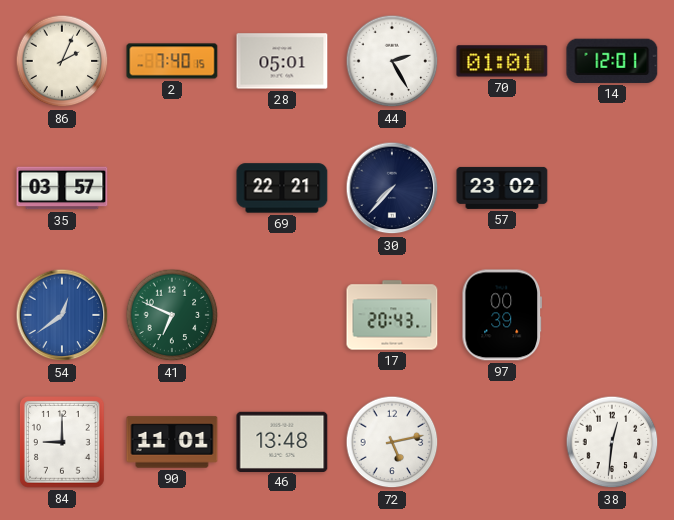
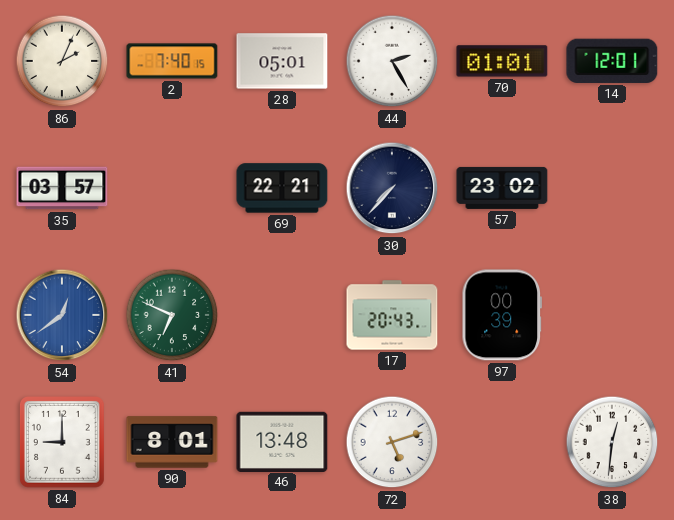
90: 11:01 -> 8:01 (172, 442)
72: 5:13 -> 5:12 (392, 442)
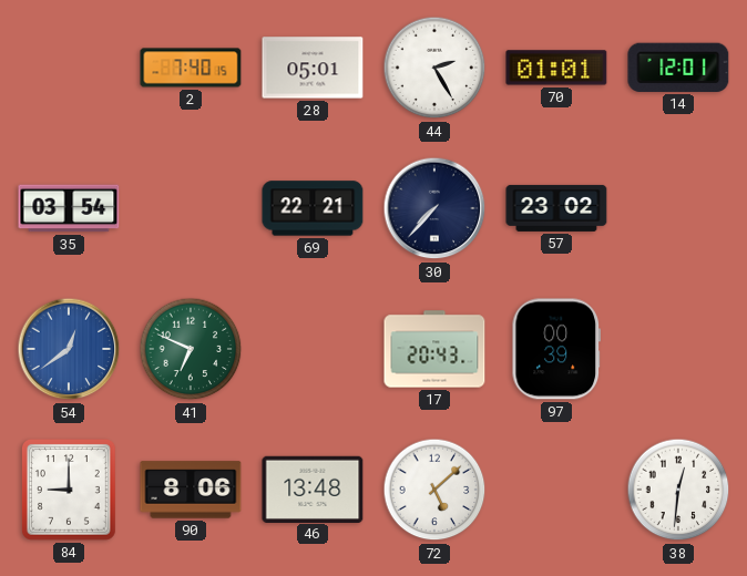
86: 2:04 -> none (62, 61)
35: 03:57 -> 03:54 (69, 208)
90: 8:01 -> 8:06 (191, 490)
72: 5:12 -> 5:08 (434, 490)
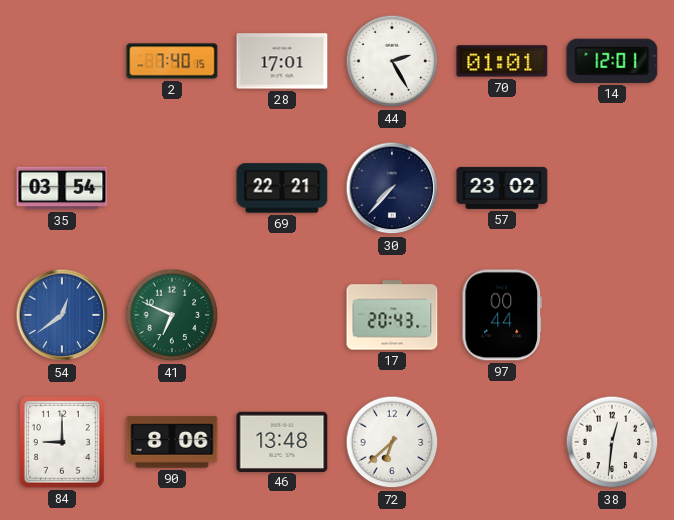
28: 05:01 -> 17:01 (282, 61)
97: 00:39 -> 00:44 (501, 315)
72: 5:08 -> 6:38 (392, 442)
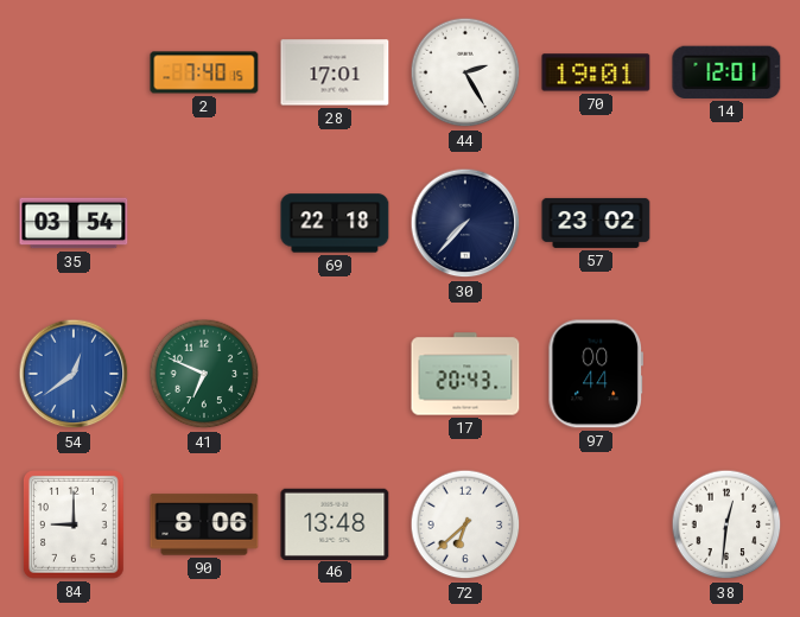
70: 01:01 -> 19:01 (596, 72)
69: 22:21 -> 22:18 (335, 223)
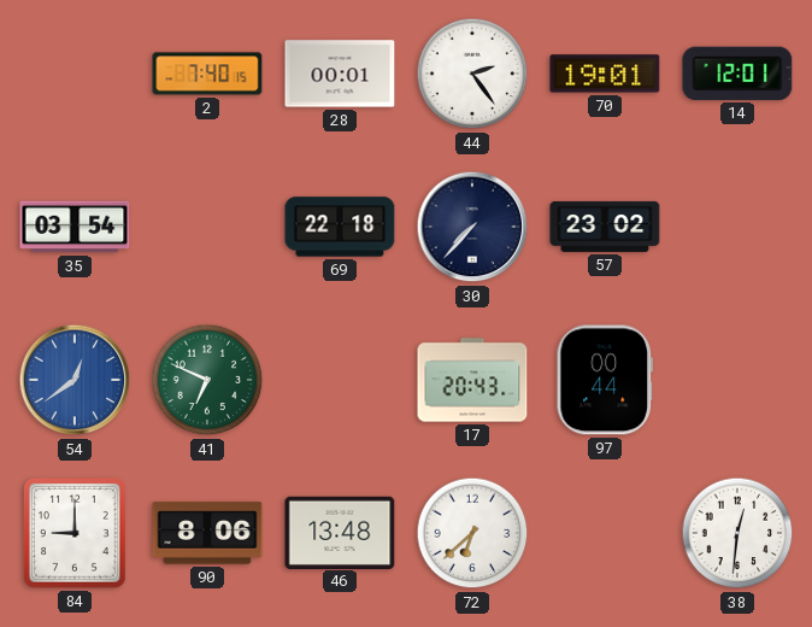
28: 17:01 -> 00:01 (340, 74)
44: 2:25 -> 2:24 (472, 74)
